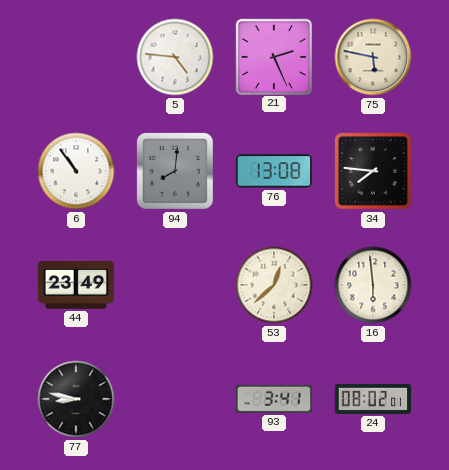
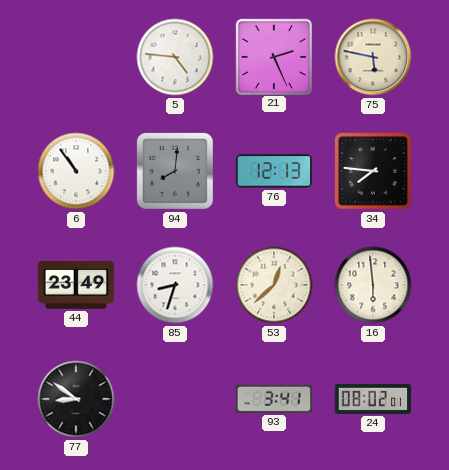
76: 13:08 -> 12:13 (273, 171)
85: none -> 8:33 (175, 285)
77: 8:47 -> 8:51 (76, 399)
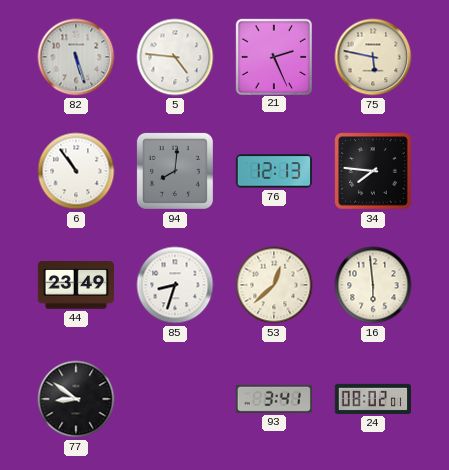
82: none -> 5:27 (76, 57)
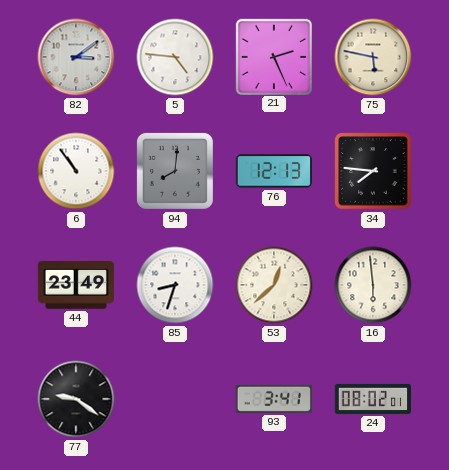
82: 5:27 -> 3:09 (76, 57)
77: 8:51 -> 9:21 (76, 399)
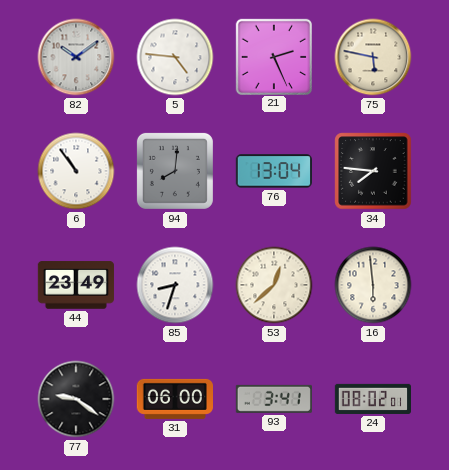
82: 3:09 -> 10:09 (76, 57)
76: 12:13 -> 13:04 (273, 171)
31: none -> 06:00 (174, 399)
